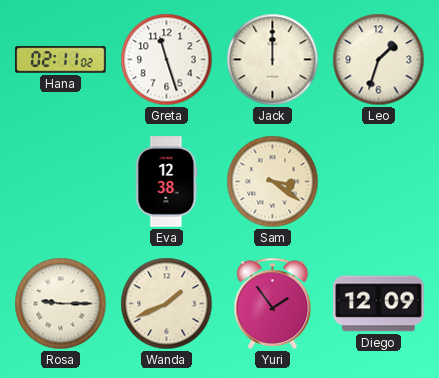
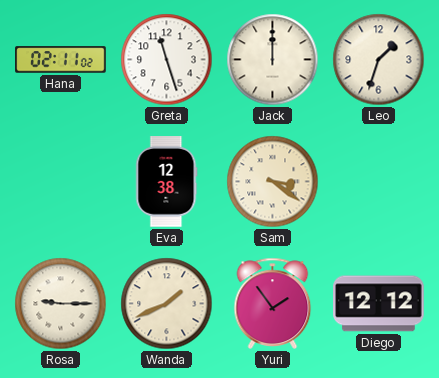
Diego: 12:09 -> 12:12 (379, 304)
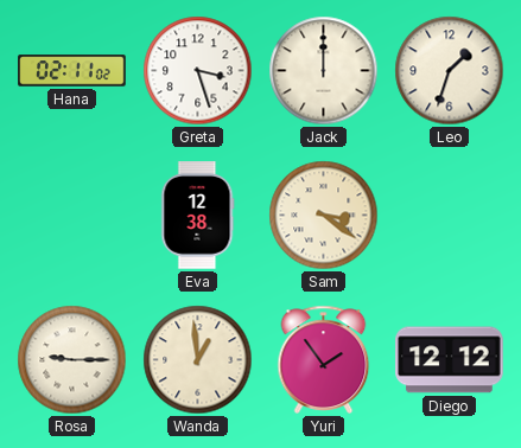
Greta: 11:27 -> 3:27 (198, 71)
Wanda: 1:41 -> 12:59 (198, 360)
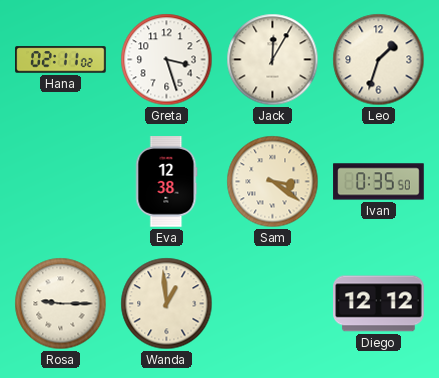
Jack: 12:00 -> 12:05 (273, 60)
Ivan: none -> 0:35 (379, 182)
Yuri: 1:54 -> none (324, 359)
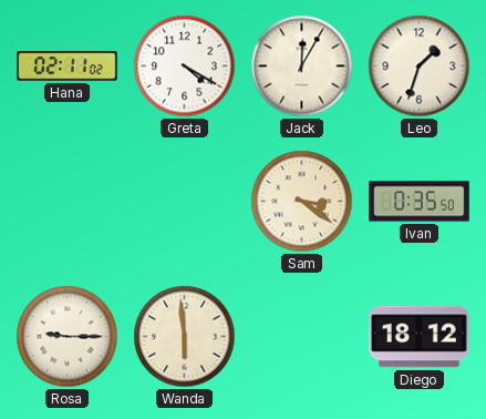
Greta: 3:27 -> 4:20 (185, 67)
Eva: 12:38 -> none (167, 182)
Wanda: 12:59 -> 5:59 (185, 337)
Diego: 12:12 -> 18:12 (420, 337)
